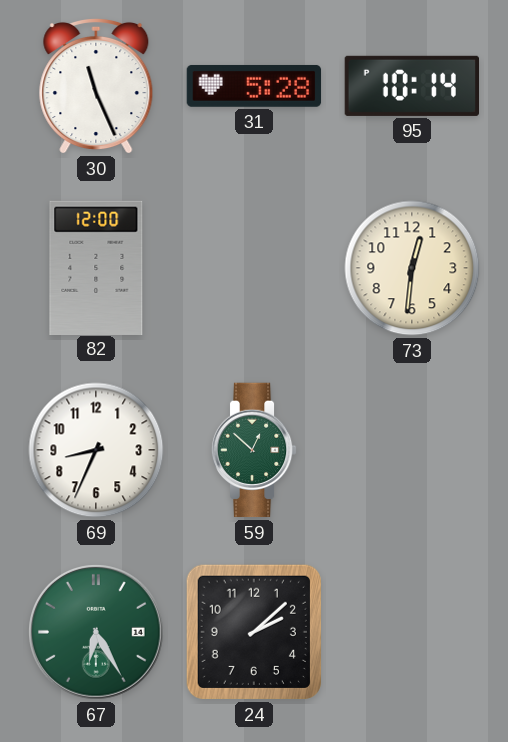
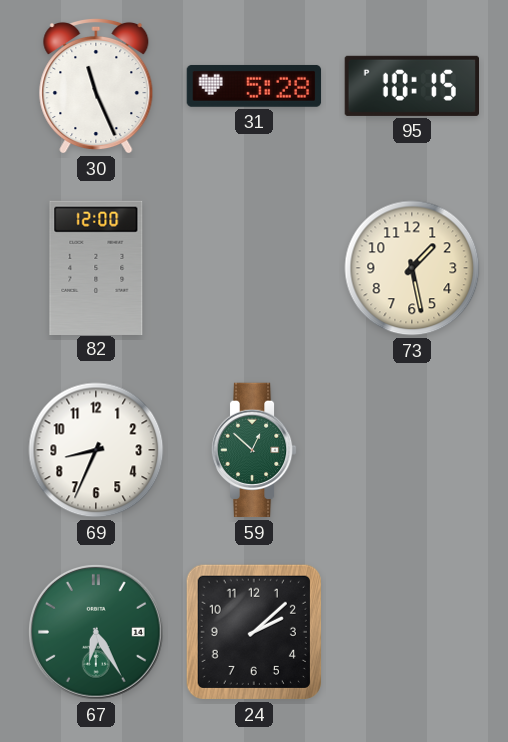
95: 10:14 -> 10:15 (411, 86)
73: 12:31 -> 1:28 (412, 268)
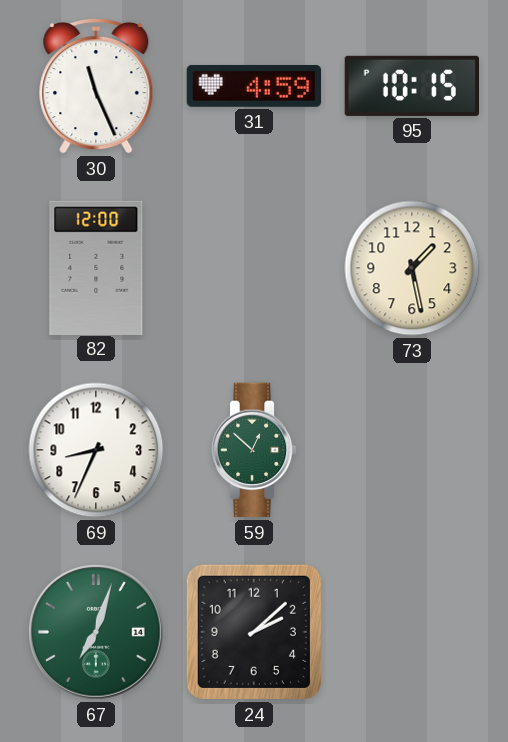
31: 5:28 -> 4:59 (254, 86)
67: 6:25 -> 7:03 (97, 633)
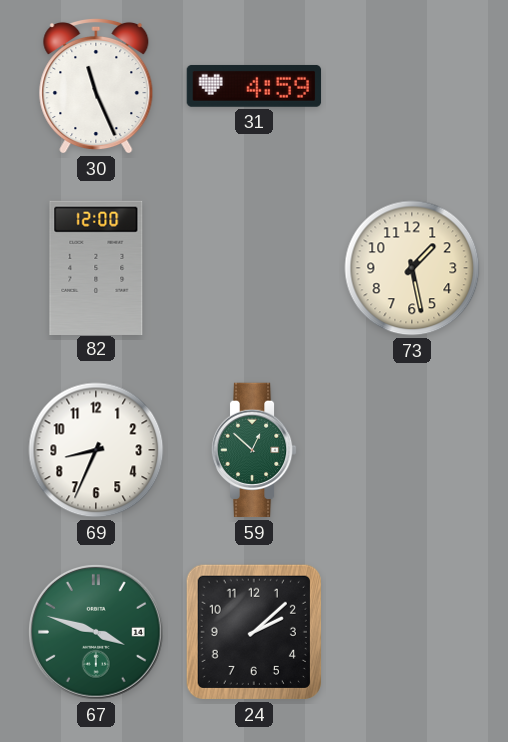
95: 10:15 -> none (411, 86)
67: 7:03 -> 3:48 (97, 633)
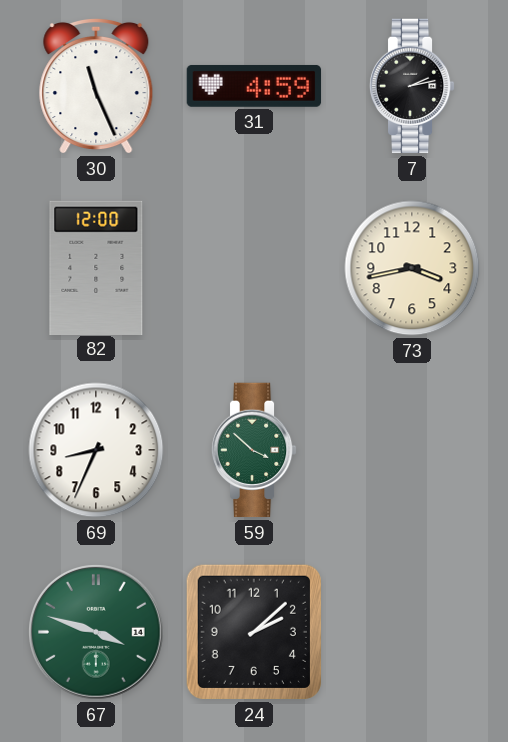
7: none -> 2:13 (412, 86)
73: 1:28 -> 3:43 (412, 268)
59: 12:52 -> 3:52 (254, 450)
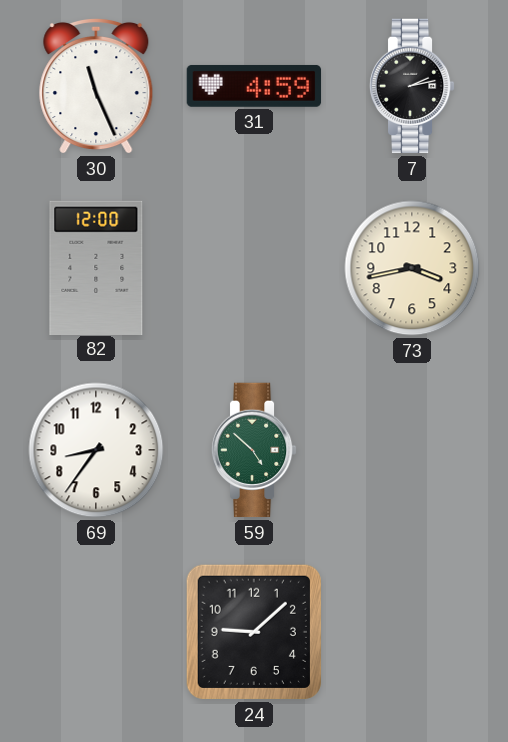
69: 8:34 -> 8:36 (96, 450)
59: 3:52 -> 4:52 (254, 450)
67: 3:48 -> none (97, 633)
24: 2:08 -> 9:08 (254, 632)
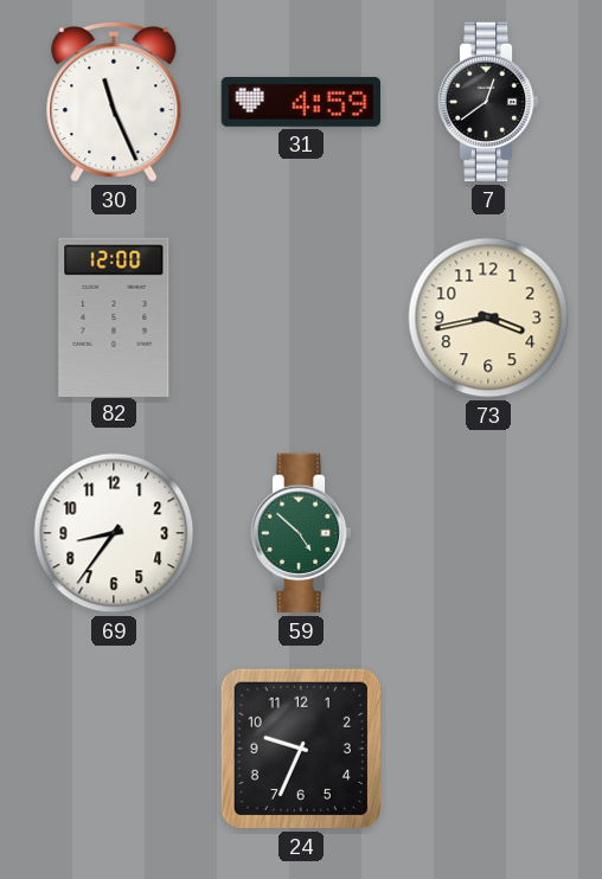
7: 2:13 -> 12:39 (488, 102)
24: 9:08 -> 9:34 (301, 749)
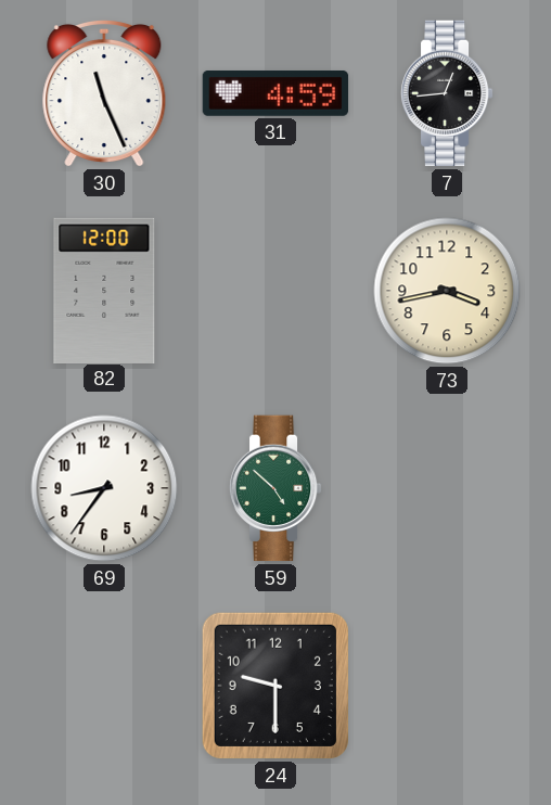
7: 12:39 -> 12:44 (447, 93)
24: 9:34 -> 9:30 (275, 686)
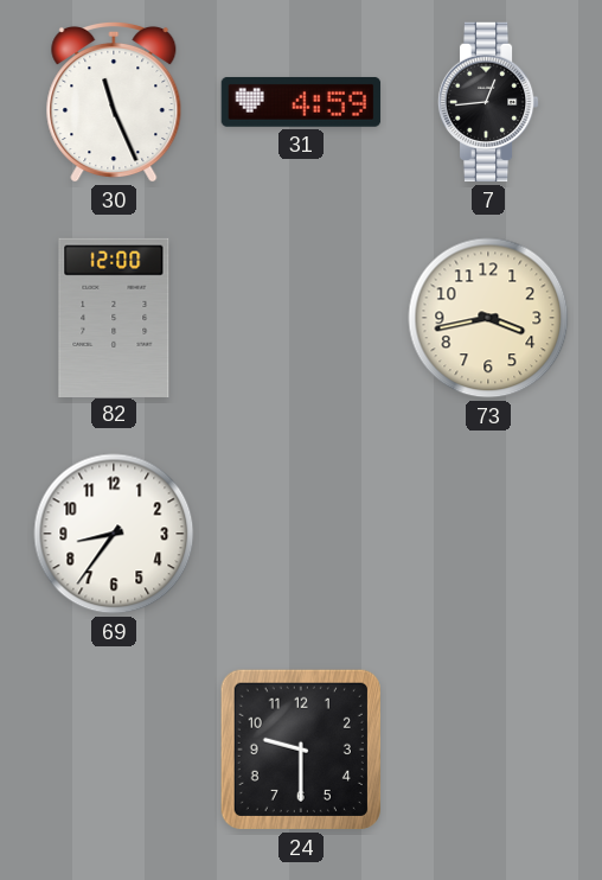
59: 4:52 -> none (275, 488)
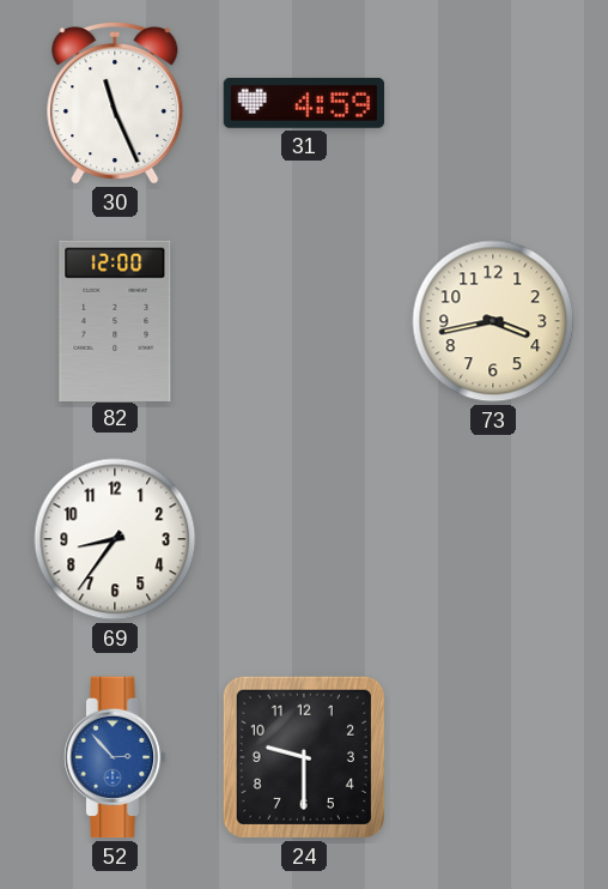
7: 12:44 -> none (488, 102)
52: none -> 2:53 (115, 757)
